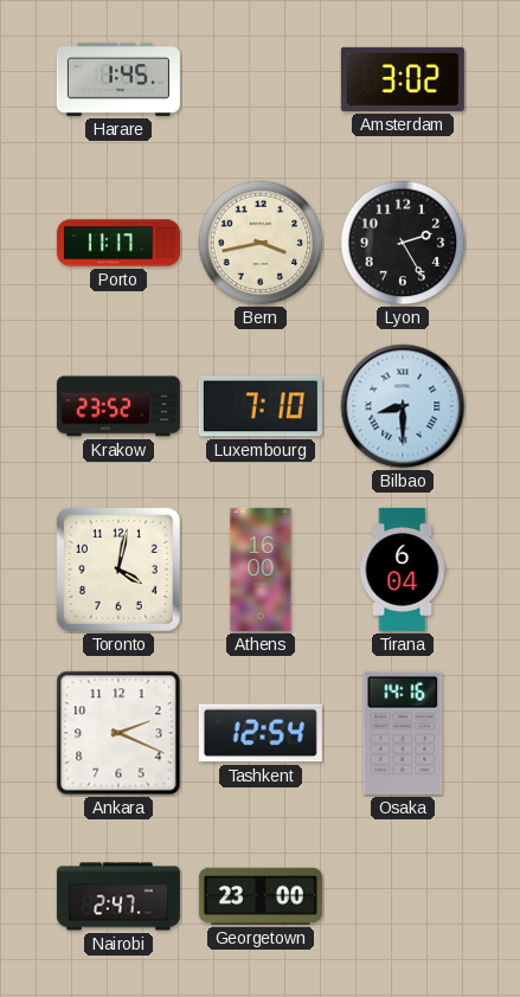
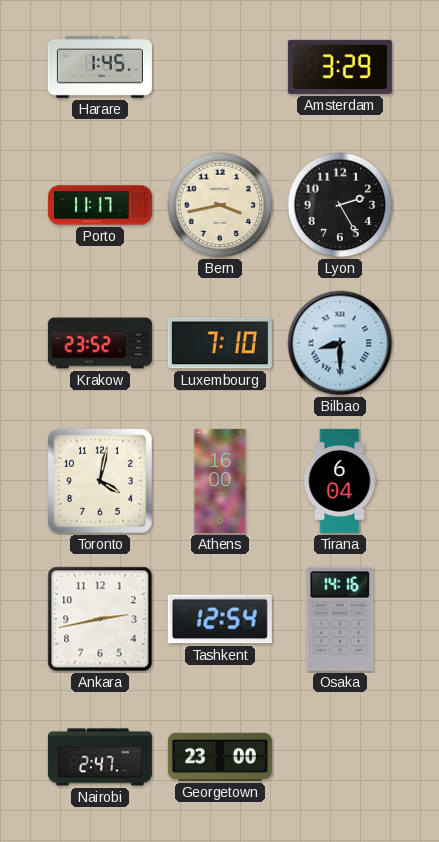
Amsterdam: 3:02 -> 3:29 (340, 67)
Ankara: 2:19 -> 2:43 (100, 619)
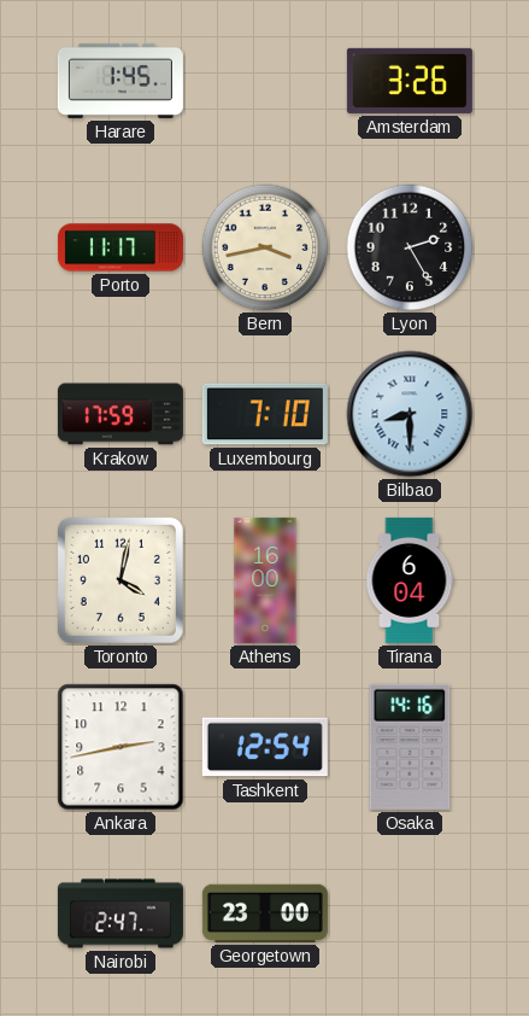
Amsterdam: 3:29 -> 3:26 (410, 81)
Krakow: 23:52 -> 17:59 (121, 414)
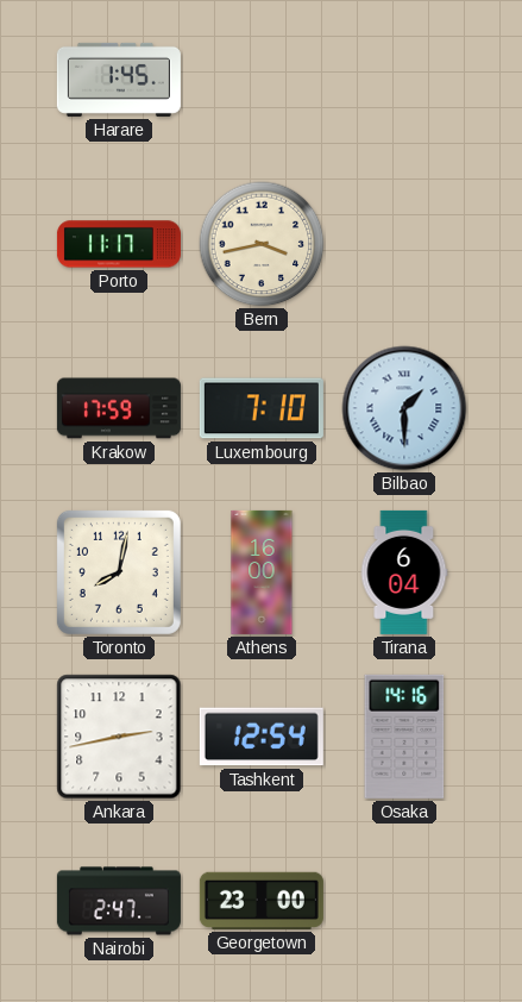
Amsterdam: 3:26 -> none (410, 81)
Lyon: 2:25 -> none (410, 247)
Bilbao: 8:30 -> 1:30 (404, 408)
Toronto: 4:02 -> 8:02 (119, 572)
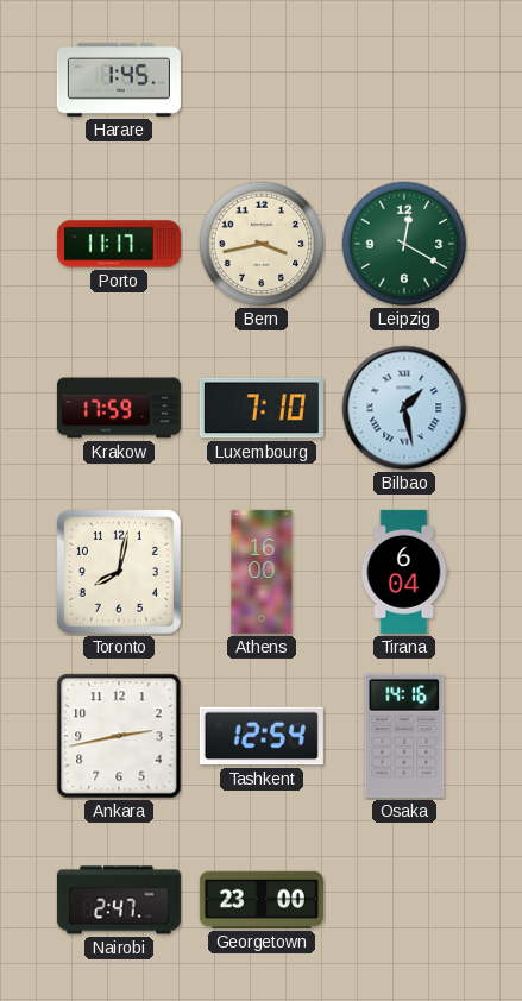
Leipzig: none -> 12:20 (404, 244)
Bilbao: 1:30 -> 1:28 (404, 408)
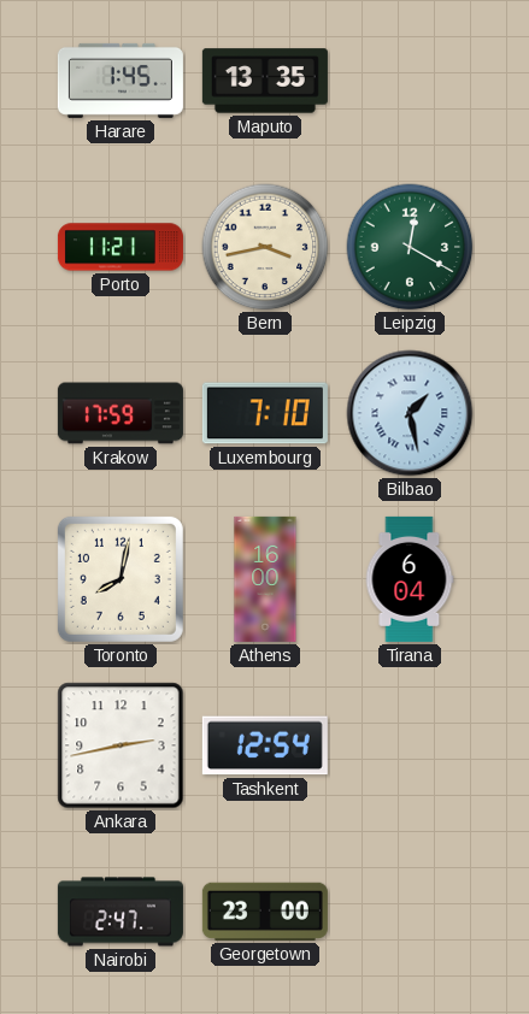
Maputo: none -> 13:35 (265, 81)
Porto: 11:17 -> 11:21 (121, 247)
Osaka: 14:16 -> none (404, 736)
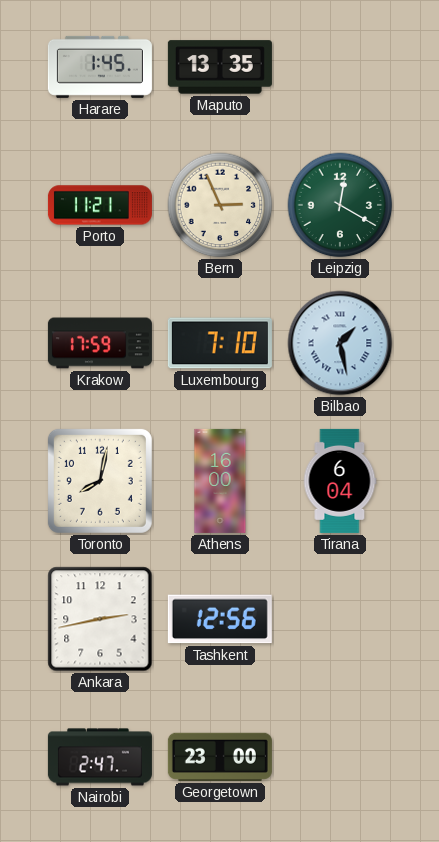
Bern: 3:43 -> 2:56 (220, 205)
Tashkent: 12:54 -> 12:56 (220, 619)
